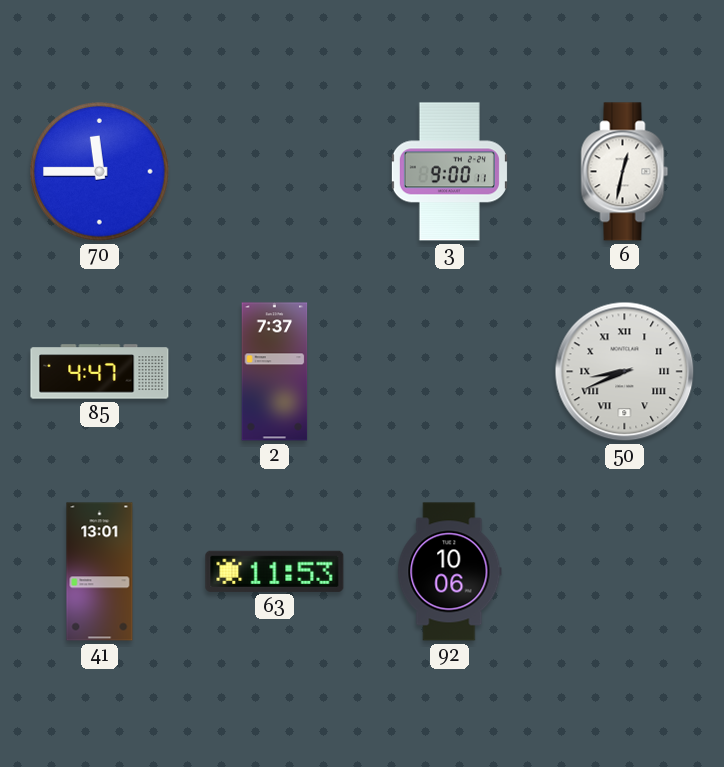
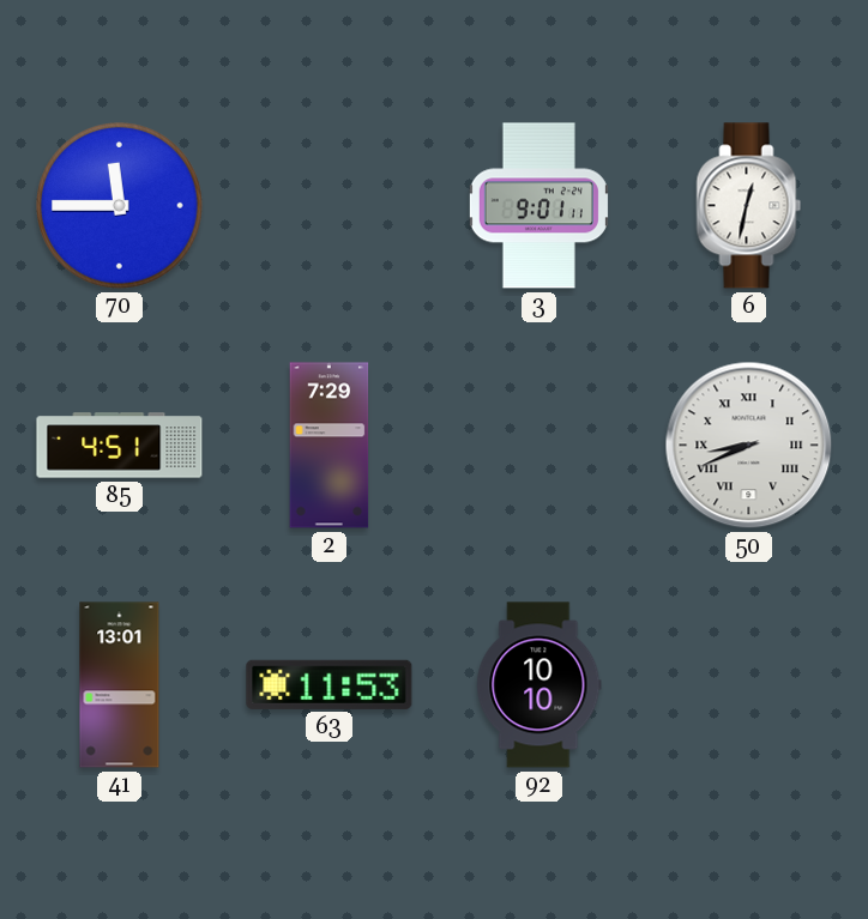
3: 9:00 -> 9:01 (538, 206)
85: 4:47 -> 4:51 (120, 446)
2: 7:37 -> 7:29 (330, 446)
92: 10:06 -> 10:10 (540, 685)
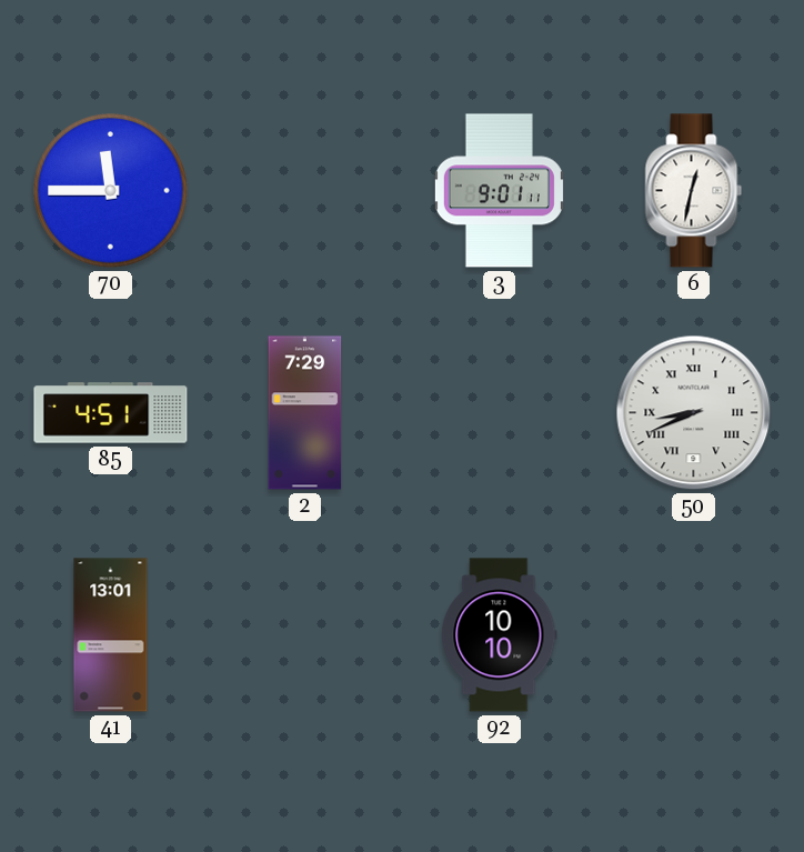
63: 11:53 -> none (330, 684)
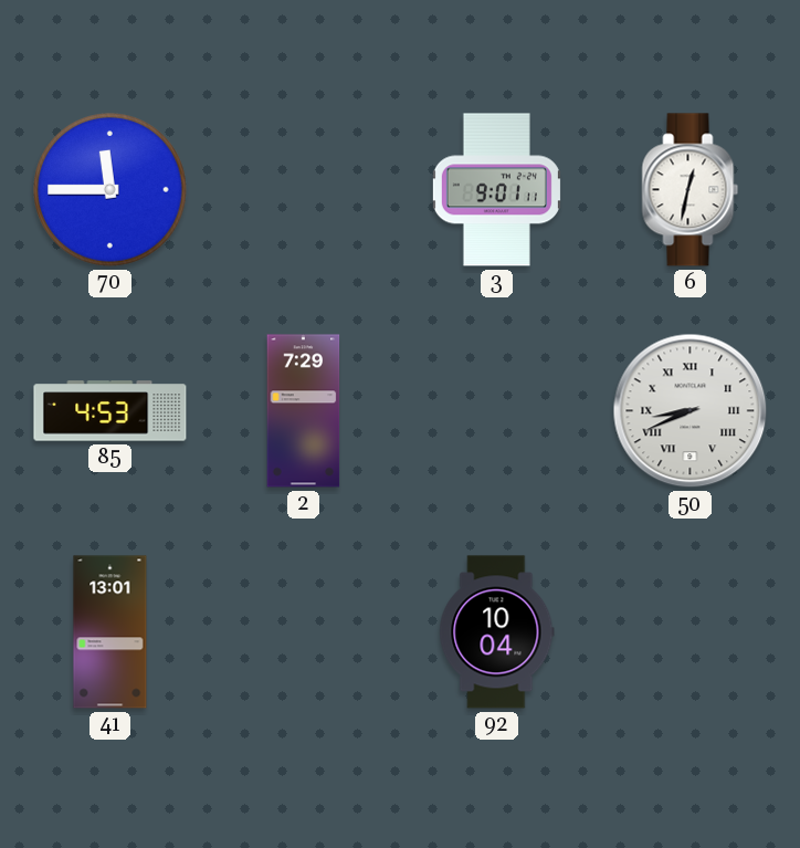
85: 4:51 -> 4:53 (110, 411)
92: 10:10 -> 10:04 (497, 632)
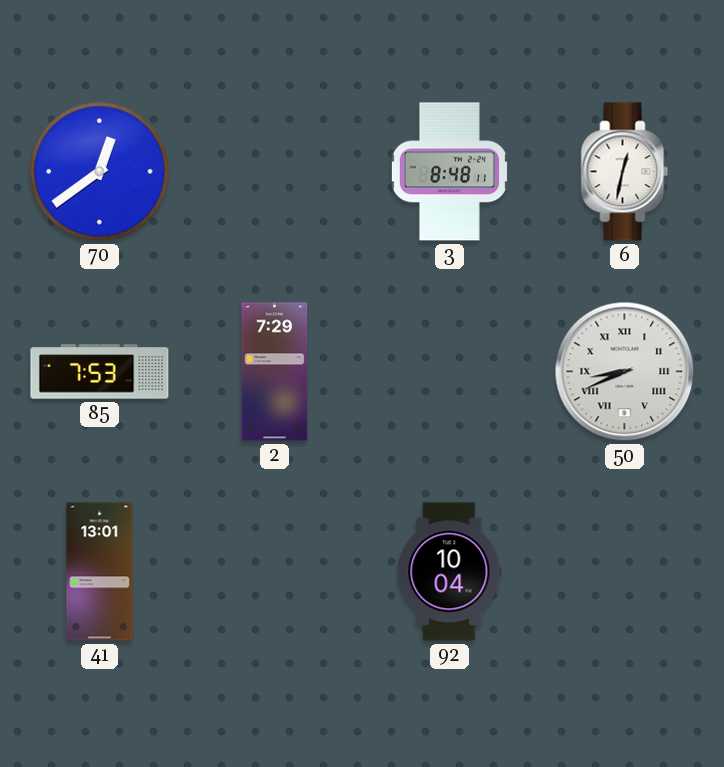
70: 11:45 -> 12:39 (100, 172)
3: 9:01 -> 8:48 (449, 172)
85: 4:53 -> 7:53 (100, 372)
